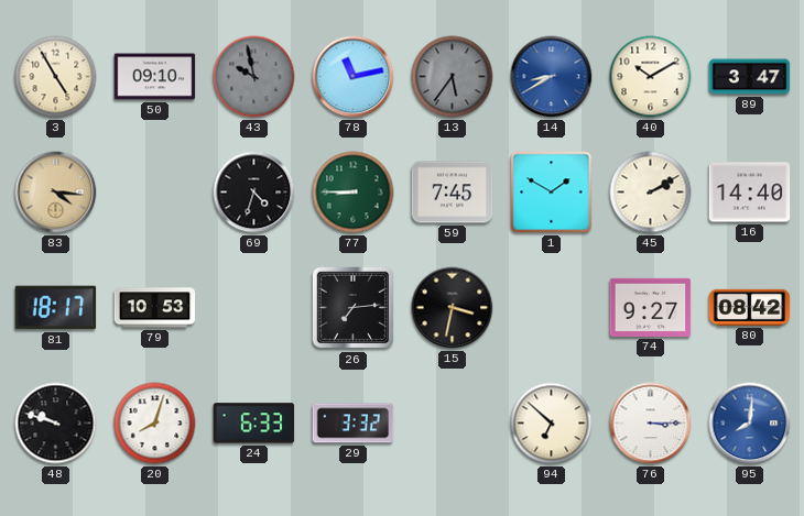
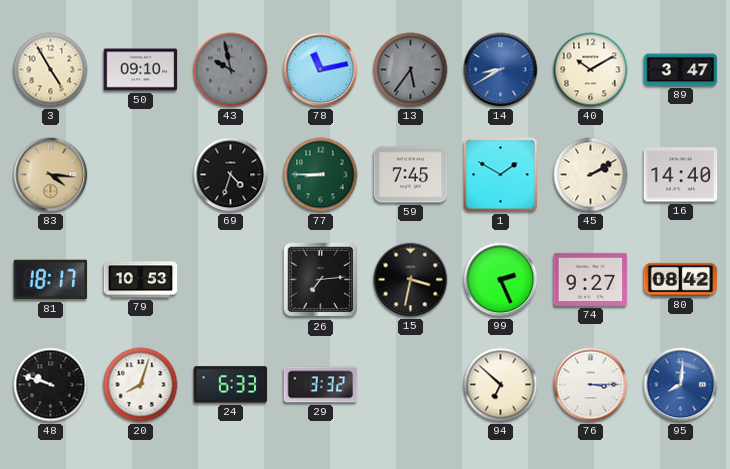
99: none -> 2:26 (501, 280)
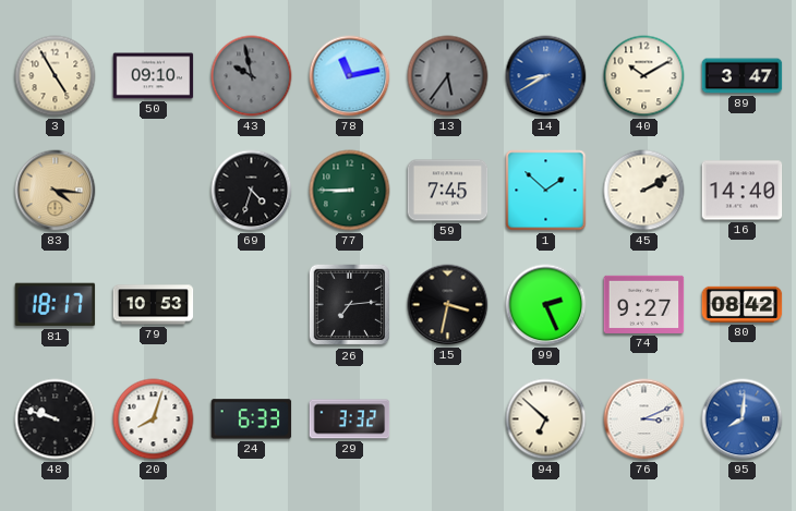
1: 1:50 -> 1:52 (546, 191)
76: 3:15 -> 3:11 (644, 419)
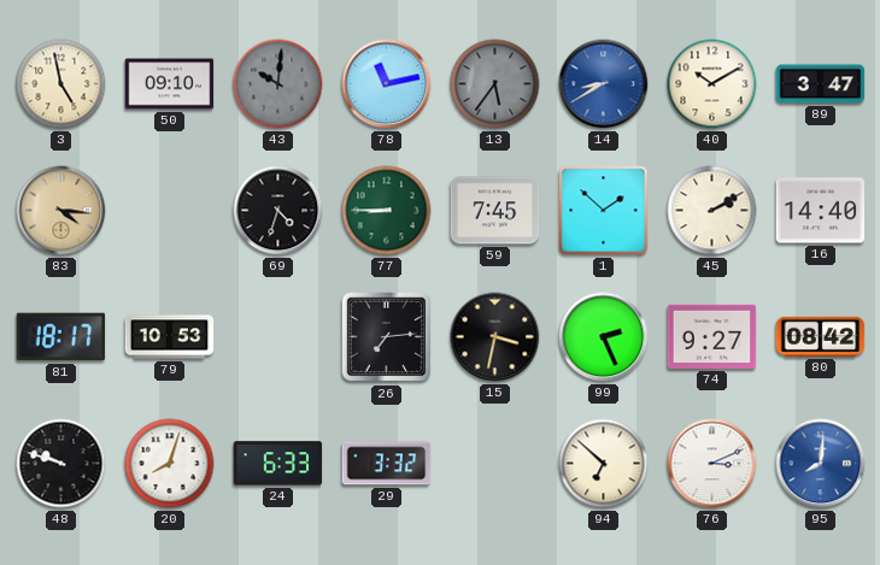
3: 4:55 -> 4:58 (61, 84)
43: 9:58 -> 10:01 (278, 84)
